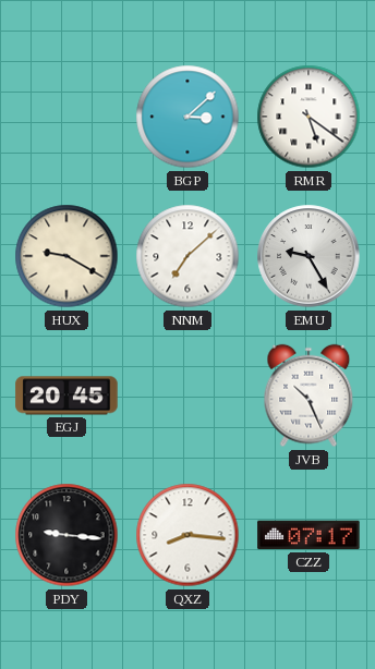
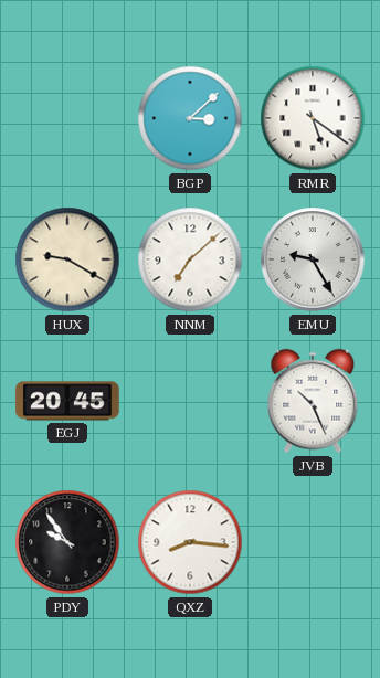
PDY: 9:16 -> 9:54 (67, 542)
CZZ: 07:17 -> none (309, 535)
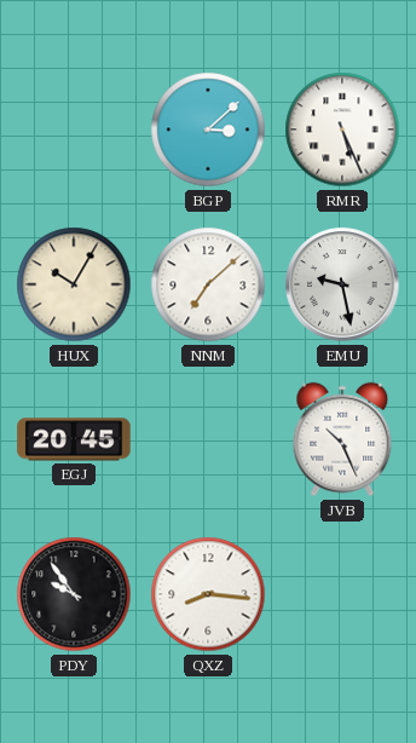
RMR: 5:21 -> 5:26 (342, 129)
HUX: 9:20 -> 10:05 (74, 284)
EMU: 9:25 -> 9:28 (342, 284)
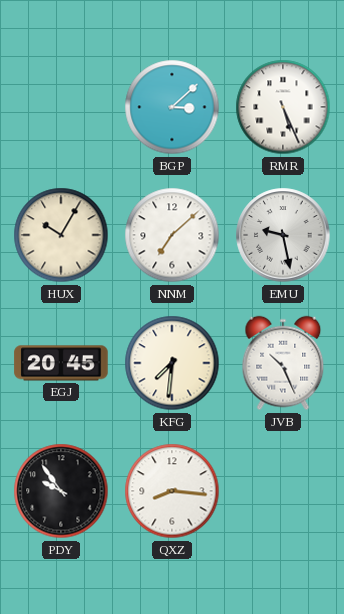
KFG: none -> 7:31 (172, 363)
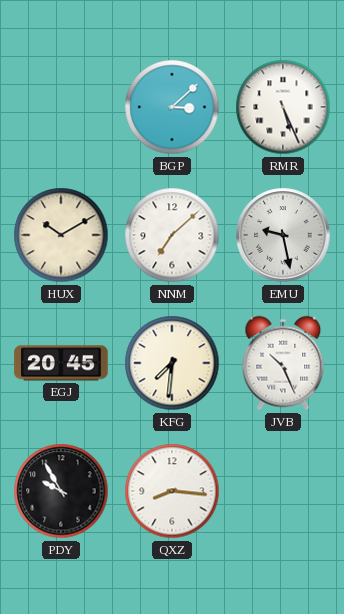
HUX: 10:05 -> 10:10 (61, 235)
PDY: 9:54 -> 9:55 (61, 491)
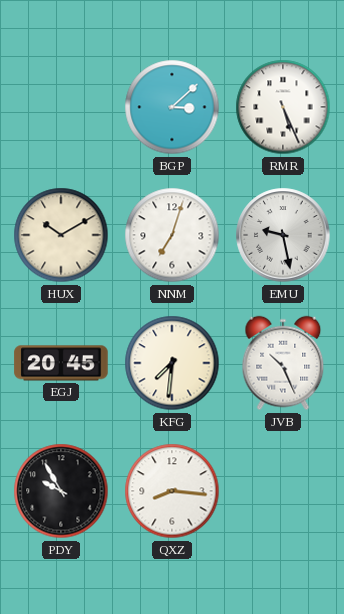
NNM: 7:08 -> 7:03 (172, 235)
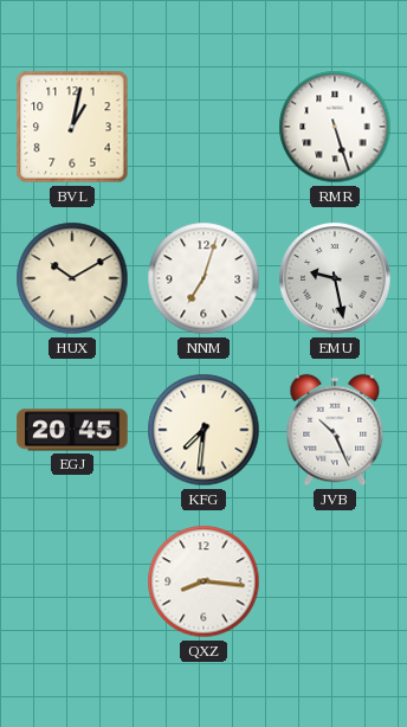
BVL: none -> 1:02 (72, 127)
BGP: 3:08 -> none (172, 107)
RMR: 5:26 -> 5:27 (335, 127)
PDY: 9:55 -> none (61, 491)
